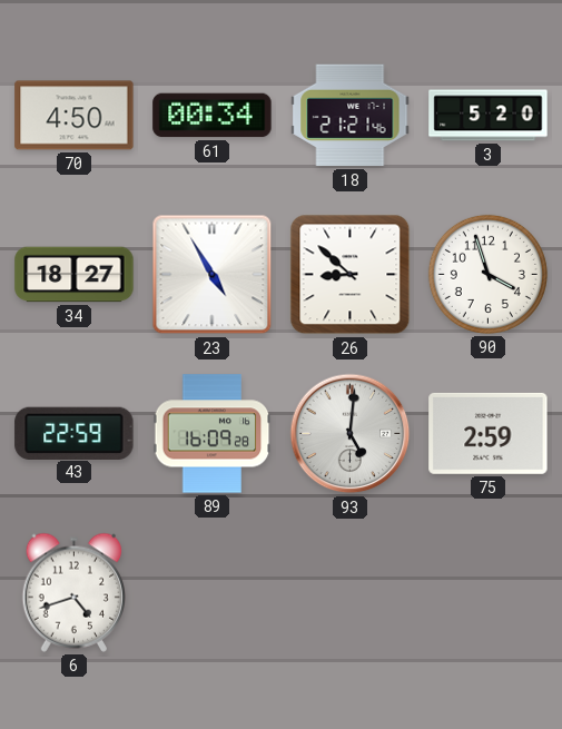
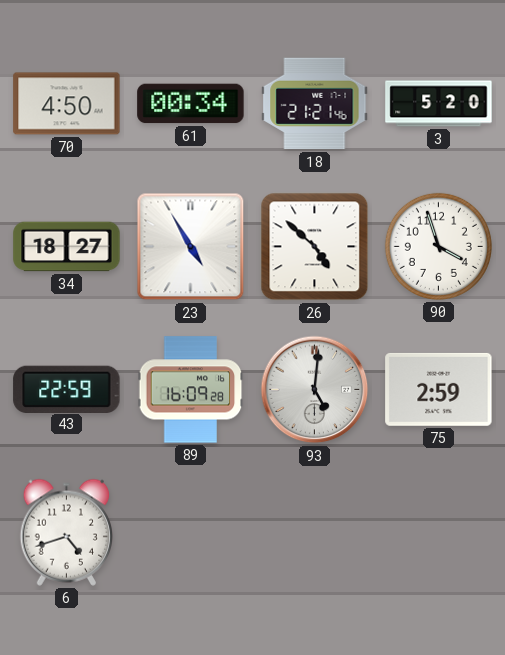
26: 8:52 -> 4:52 (315, 247)
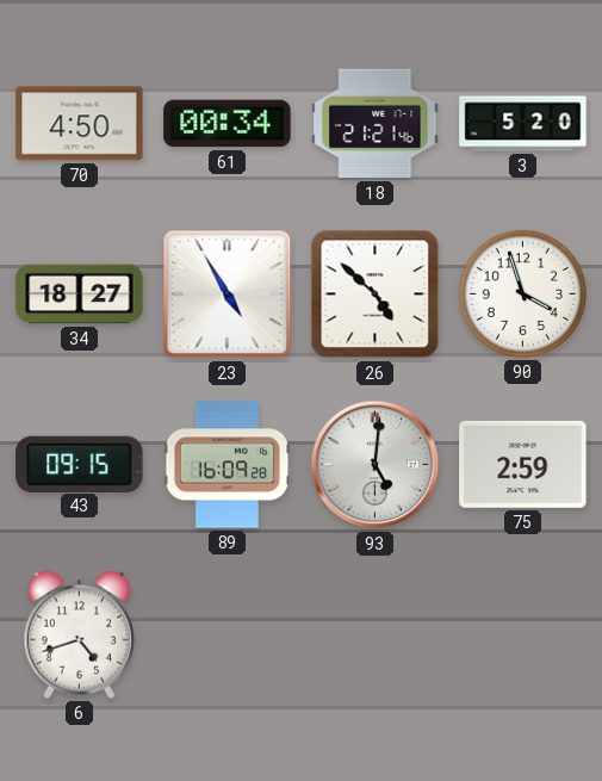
43: 22:59 -> 09:15 (80, 464)
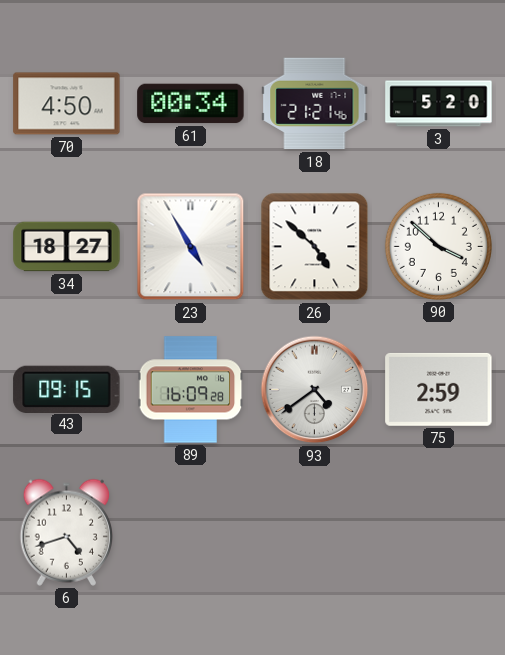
90: 3:57 -> 3:52 (438, 246)
93: 5:01 -> 4:39 (315, 390)
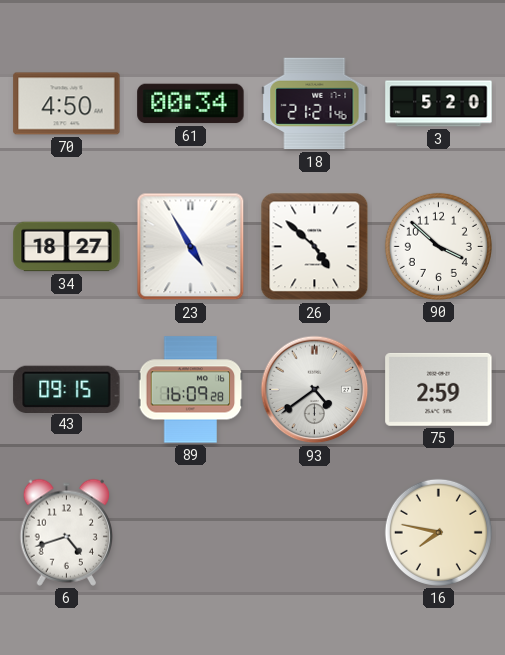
16: none -> 7:47 (438, 532)
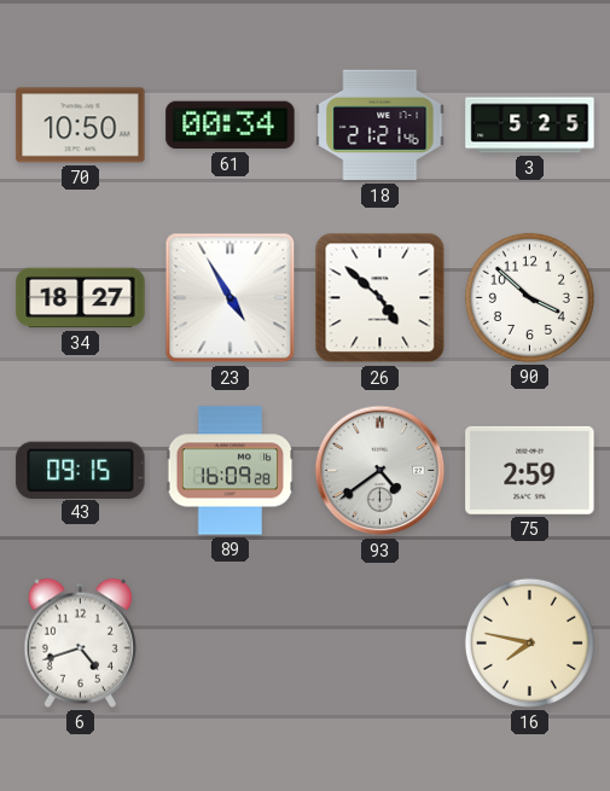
70: 4:50 -> 10:50 (81, 126)
3: 5:20 -> 5:25 (530, 126)
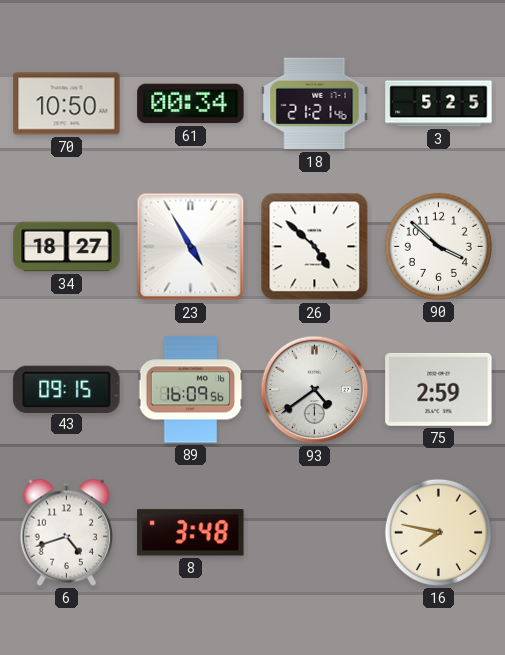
89: 16:09:28 -> 16:09:56 (191, 390)
8: none -> 3:48 (191, 533)
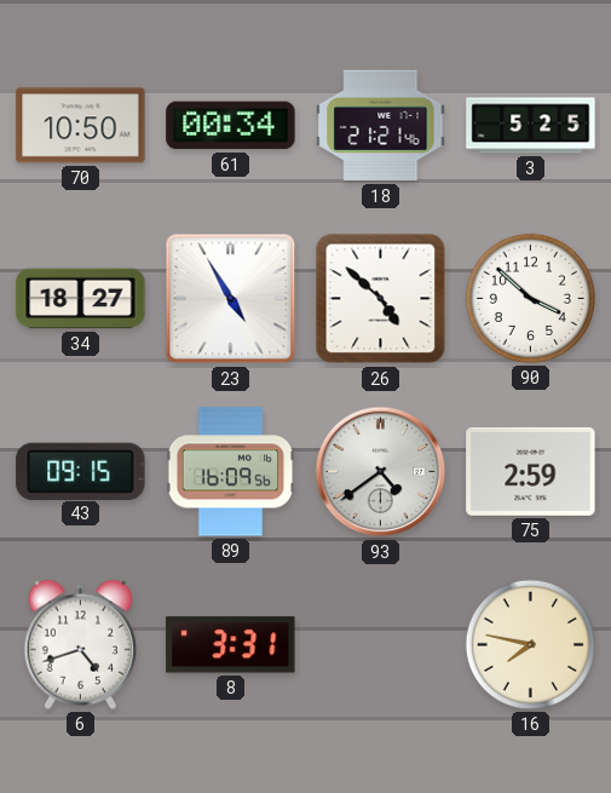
8: 3:48 -> 3:31 (231, 645)
